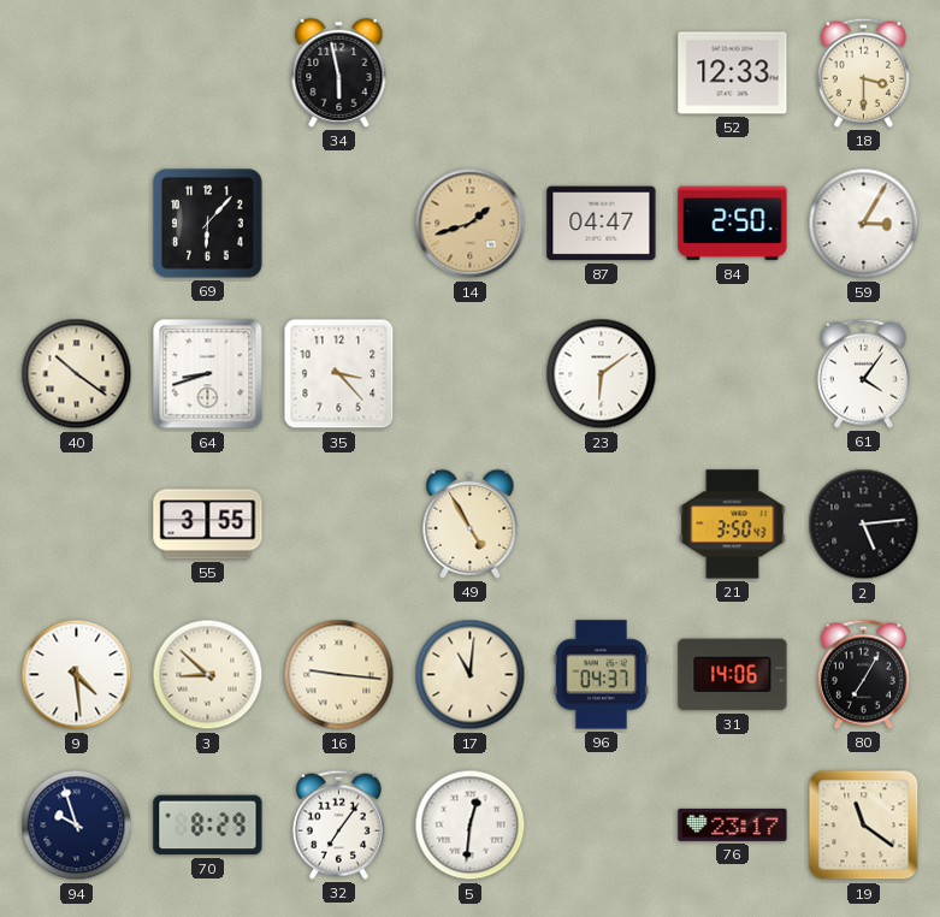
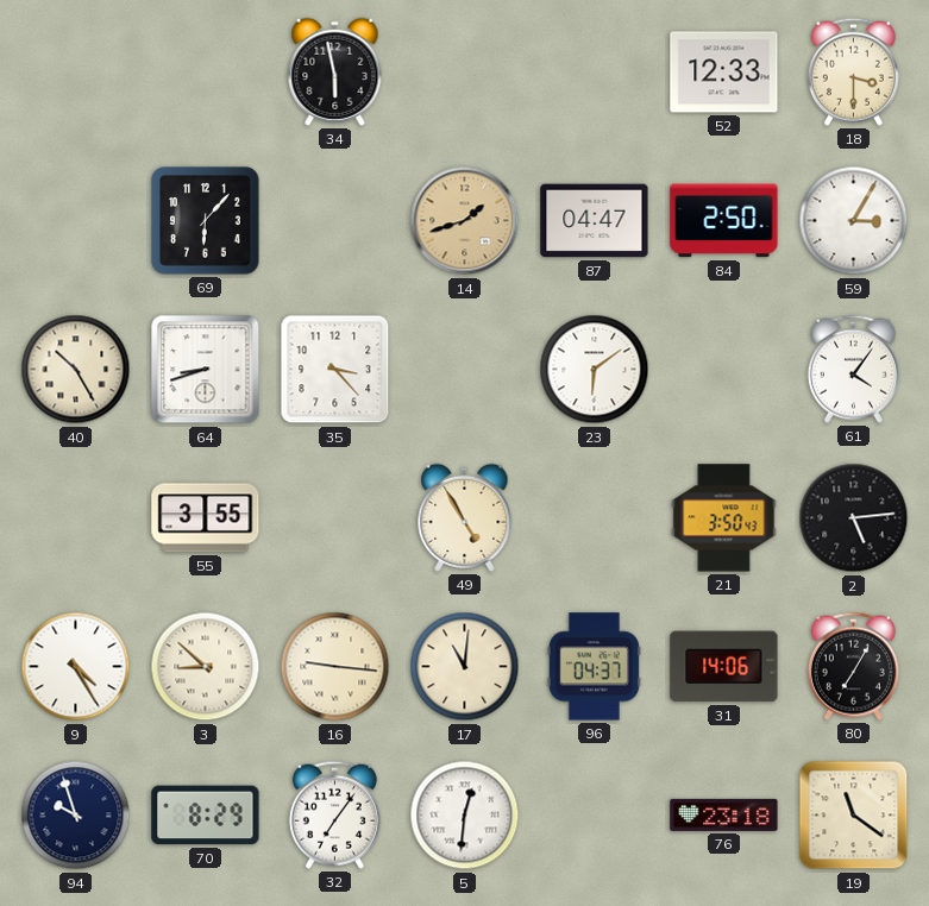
40: 10:21 -> 10:25 (76, 370)
9: 4:29 -> 4:25 (76, 667)
76: 23:17 -> 23:18 (724, 814)
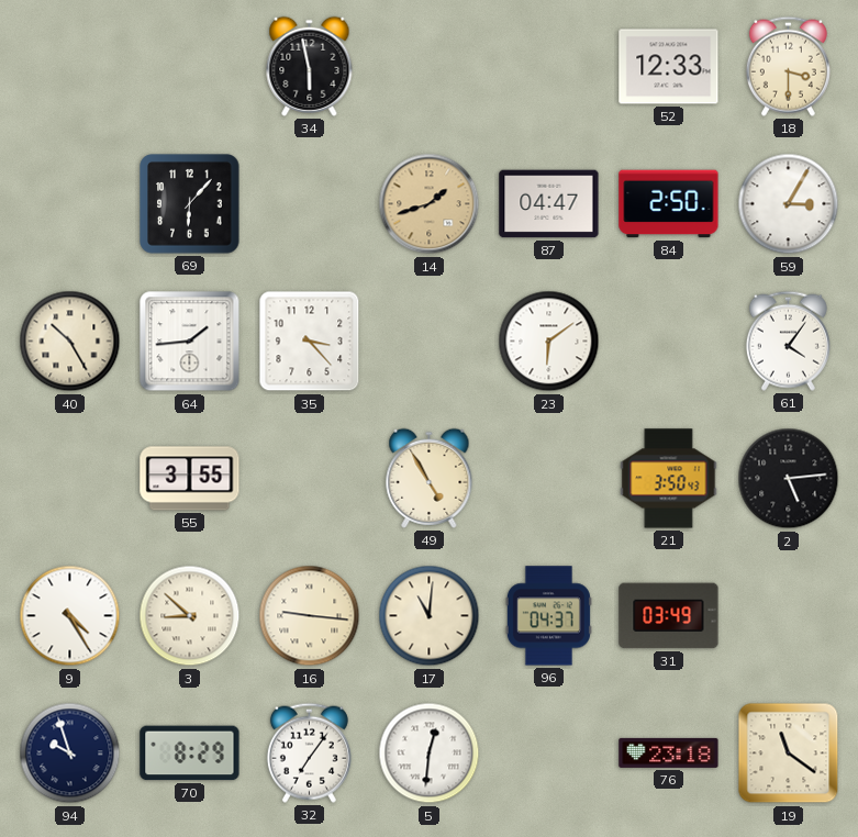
64: 8:42 -> 1:44 (190, 342)
31: 14:06 -> 03:49 (669, 616)
80: 7:05 -> none (853, 666)
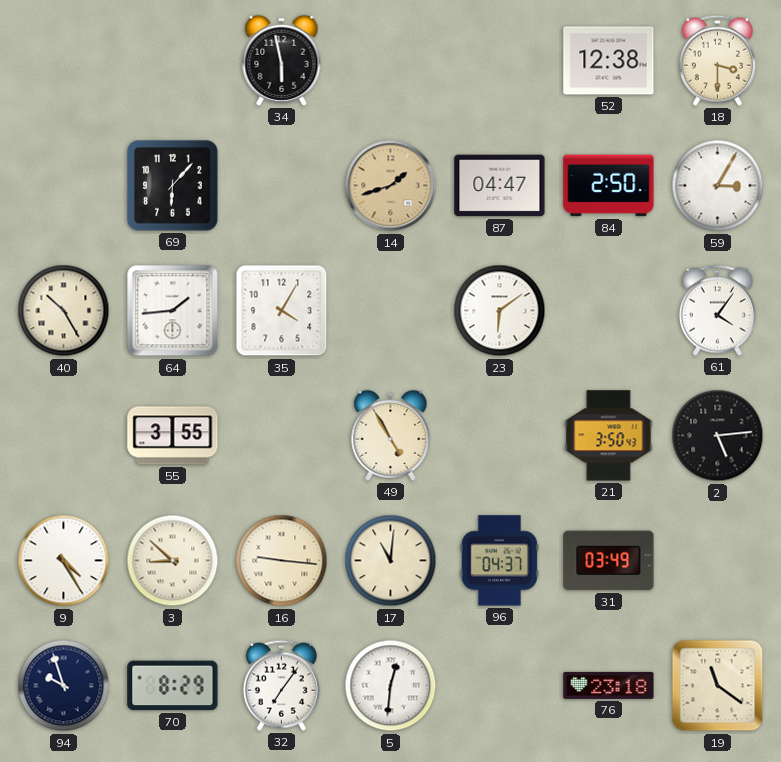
52: 12:33 -> 12:38 (609, 61)
35: 3:23 -> 4:05 (282, 311)
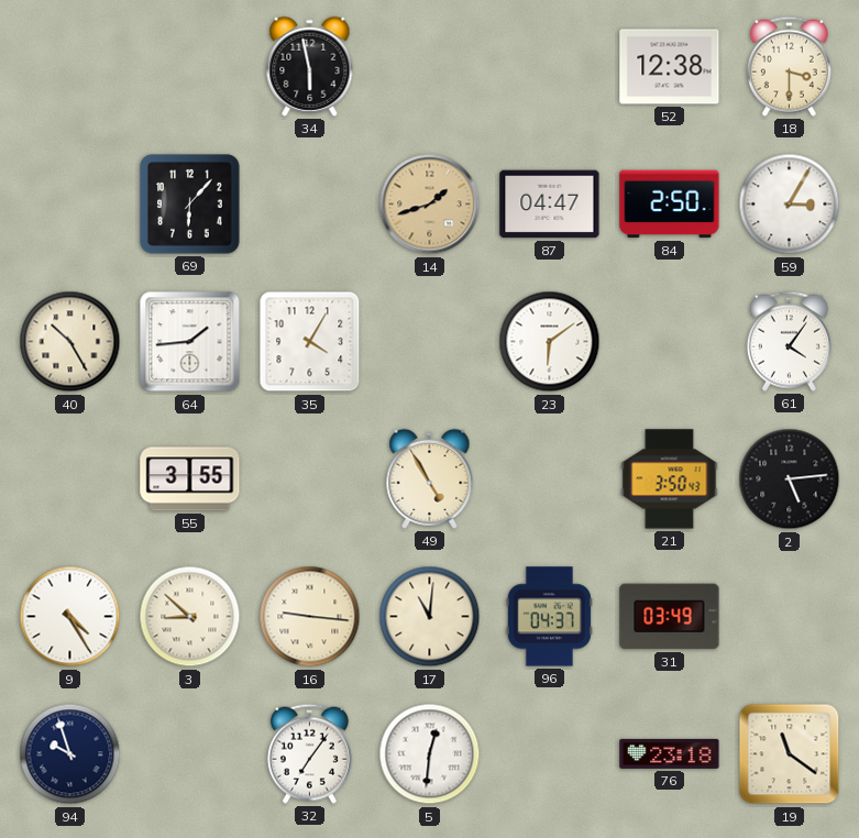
70: 8:29 -> none (173, 686)
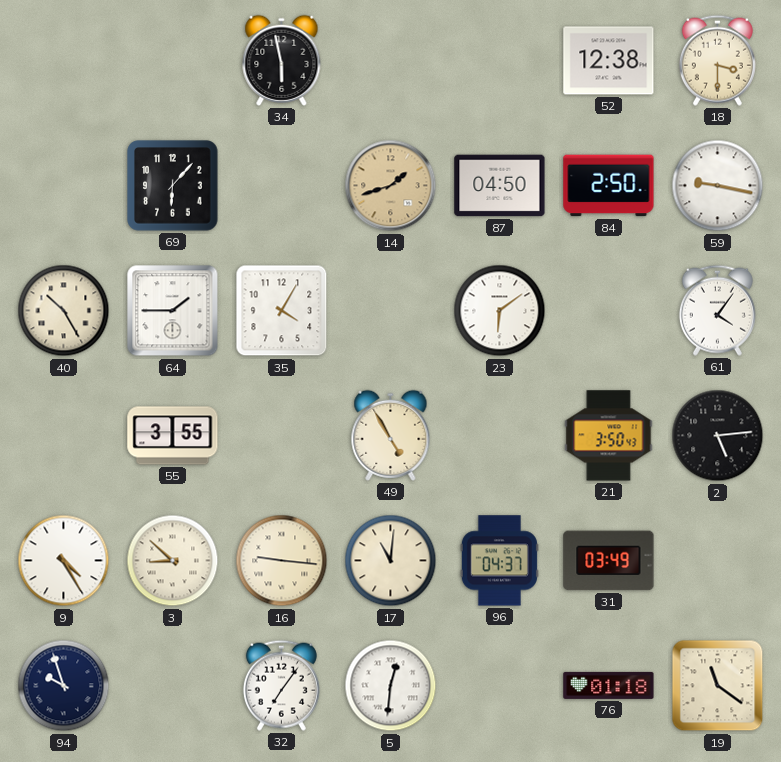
87: 04:47 -> 04:50 (500, 186)
59: 3:05 -> 9:17 (718, 186)
64: 1:44 -> 1:45 (173, 311)
76: 23:18 -> 01:18 (609, 685)
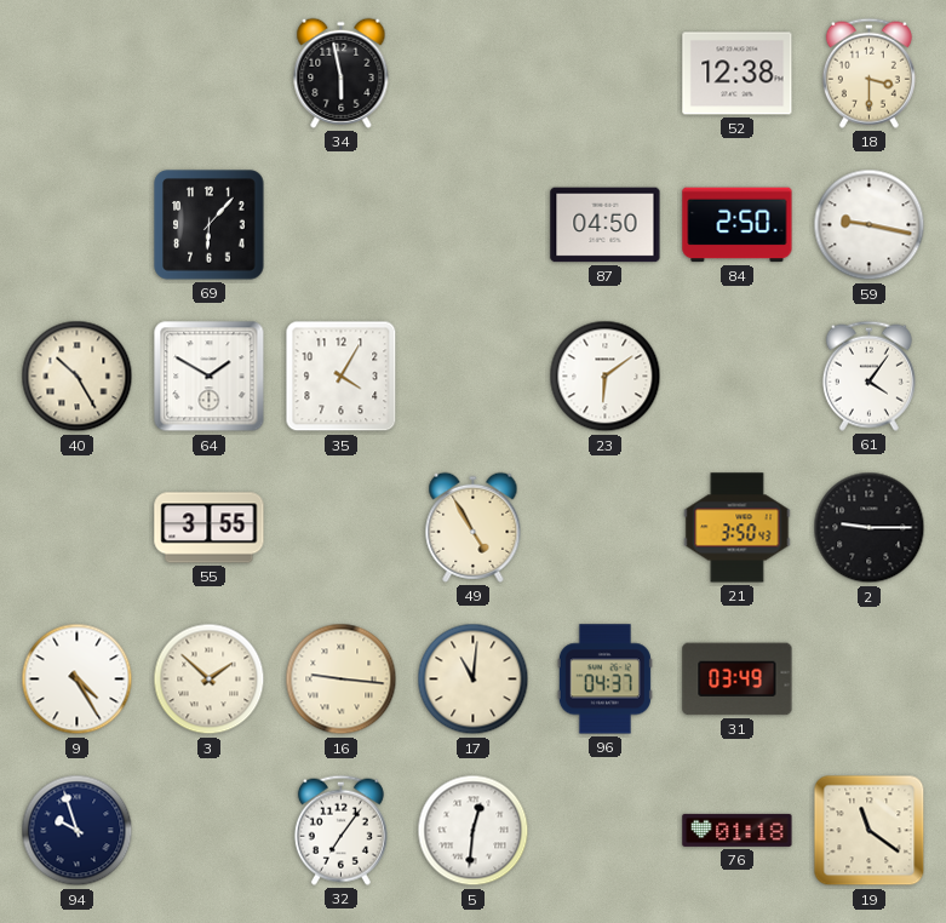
14: 1:42 -> none (391, 186)
64: 1:45 -> 1:50 (210, 377)
2: 5:14 -> 9:15 (870, 528)
3: 8:52 -> 1:52 (210, 680)
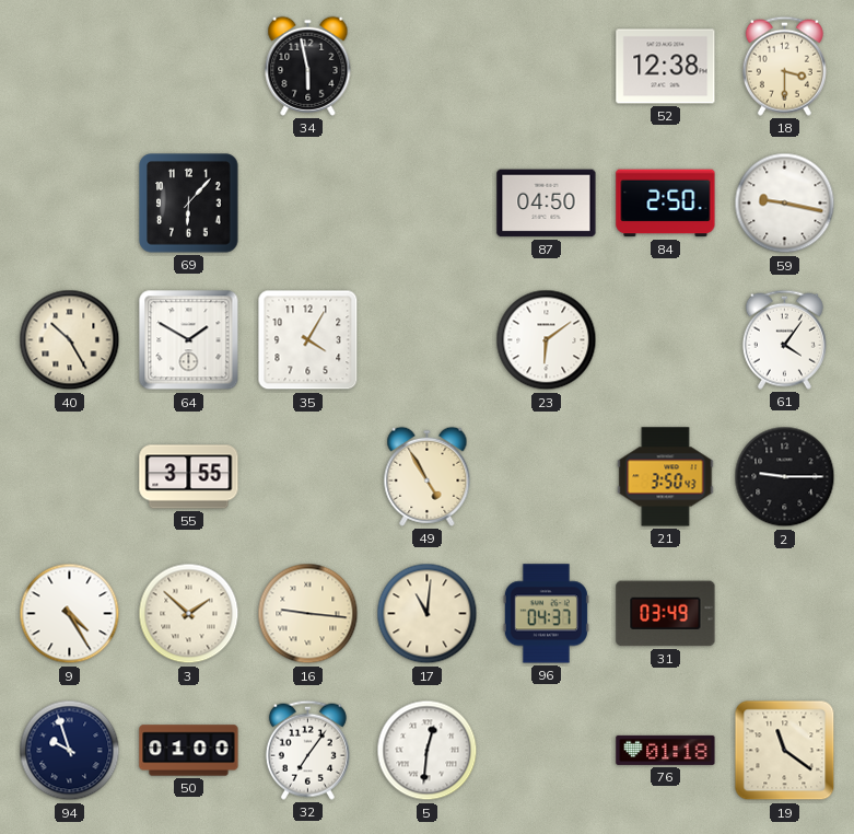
50: none -> 01:00 (189, 751)
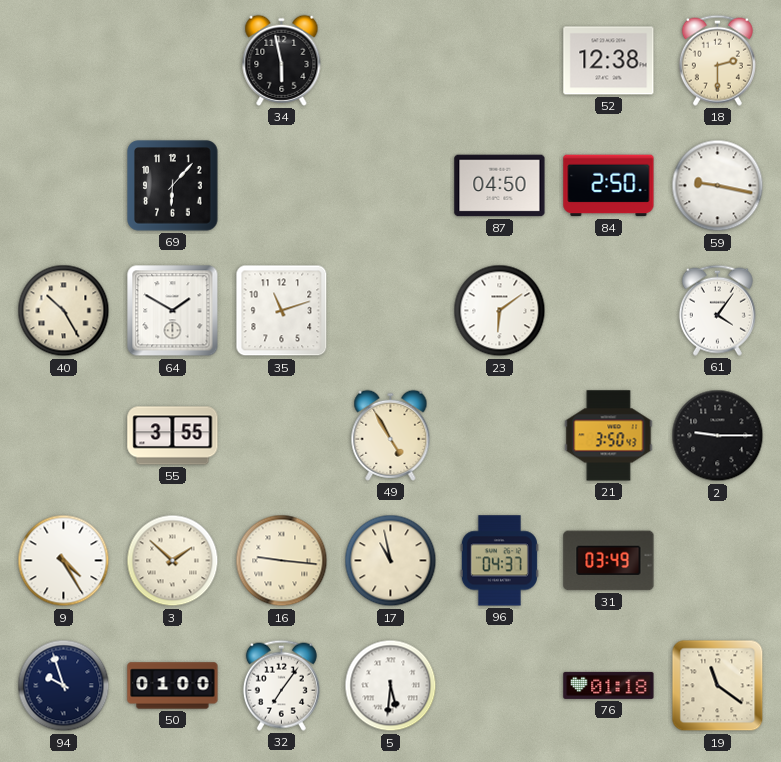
18: 3:30 -> 2:30 (717, 60)
35: 4:05 -> 11:12 (282, 311)
17: 11:01 -> 10:58 (391, 561)
5: 12:31 -> 5:31 (391, 686)
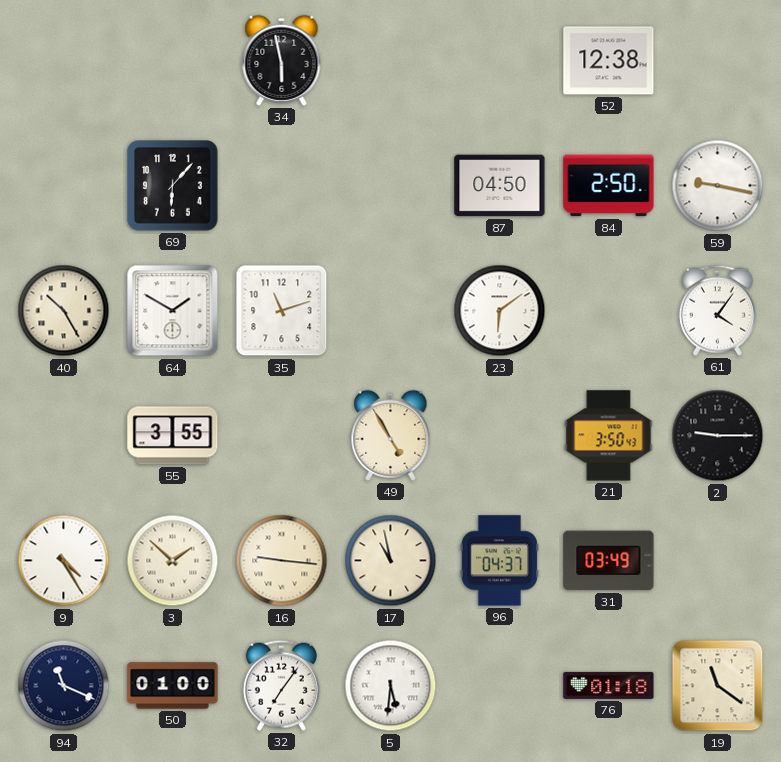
18: 2:30 -> none (717, 60)
94: 9:57 -> 11:19 (64, 686)
